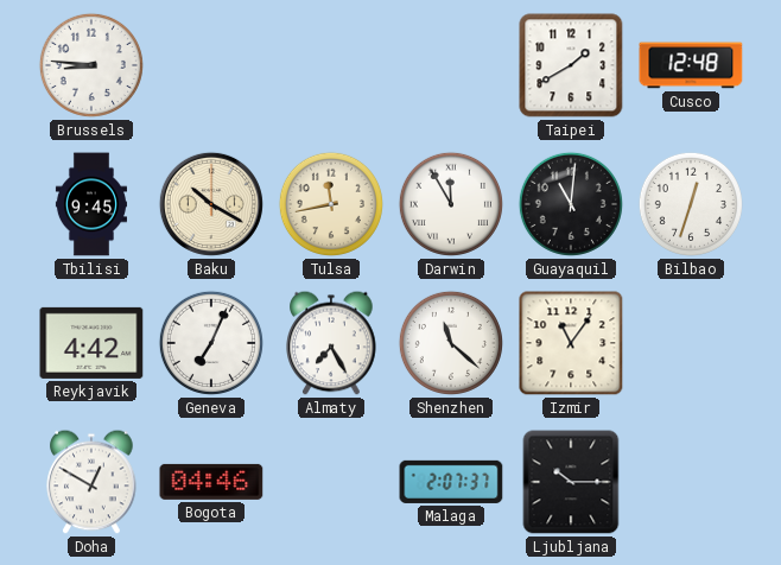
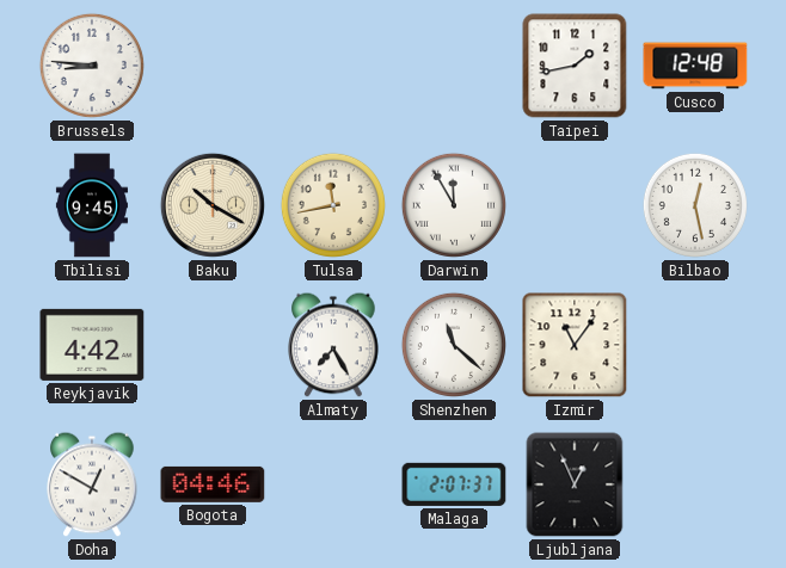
Taipei: 1:40 -> 1:43 (575, 66)
Guayaquil: 11:01 -> none (571, 204)
Bilbao: 12:33 -> 12:28 (695, 205)
Geneva: 7:04 -> none (211, 343)
Ljubljana: 10:15 -> 12:56 (575, 484)
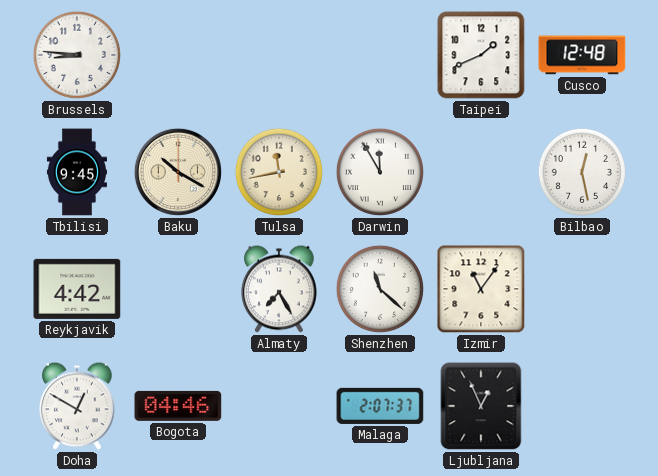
Taipei: 1:43 -> 1:41 (481, 55)
